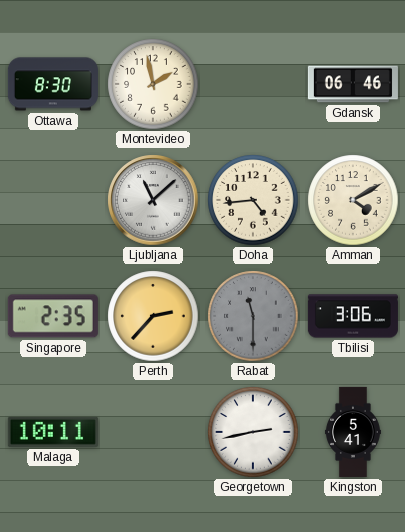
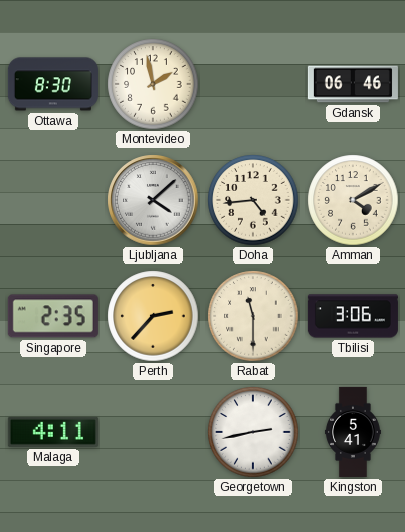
Ljubljana: 11:08 -> 4:08 (153, 200)
Rabat dial: grey -> cream (253, 316)
Malaga: 10:11 -> 4:11 (53, 432)
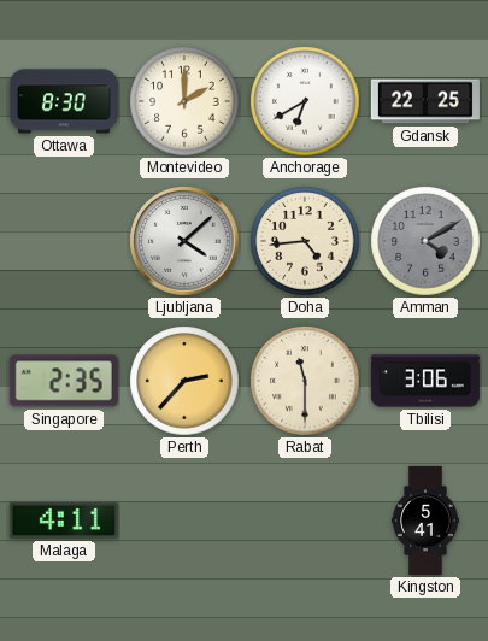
Montevideo: 1:58 -> 2:00 (184, 101)
Anchorage: none -> 6:40 (305, 101)
Gdansk: 06:46 -> 22:25 (425, 101)
Amman dial: cream -> grey (425, 241)
Georgetown: 2:43 -> none (253, 432)
